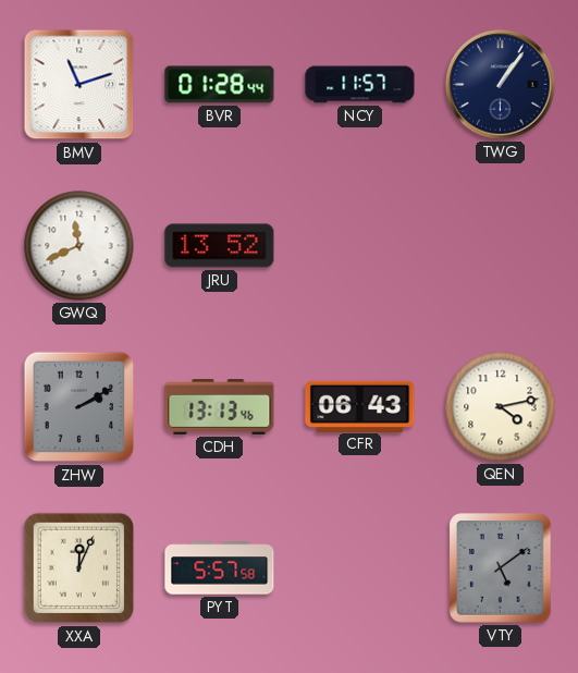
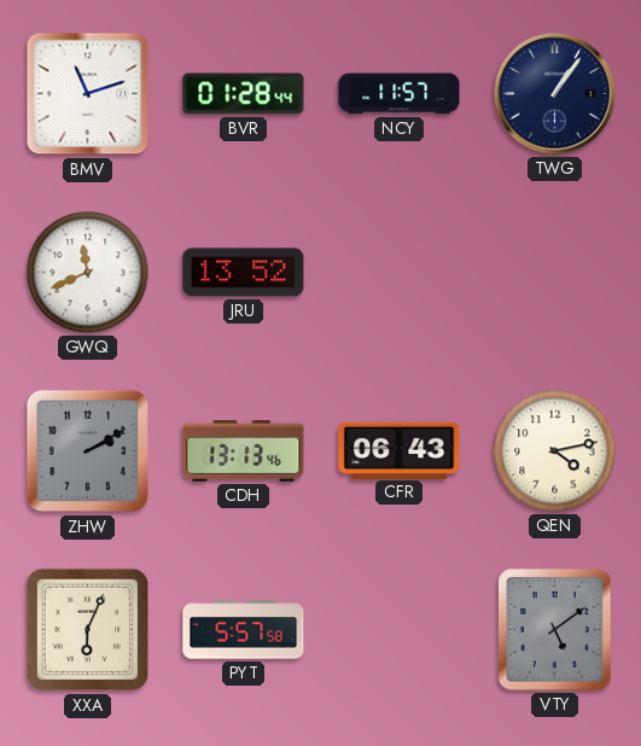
XXA: 12:04 -> 6:04 (88, 630)
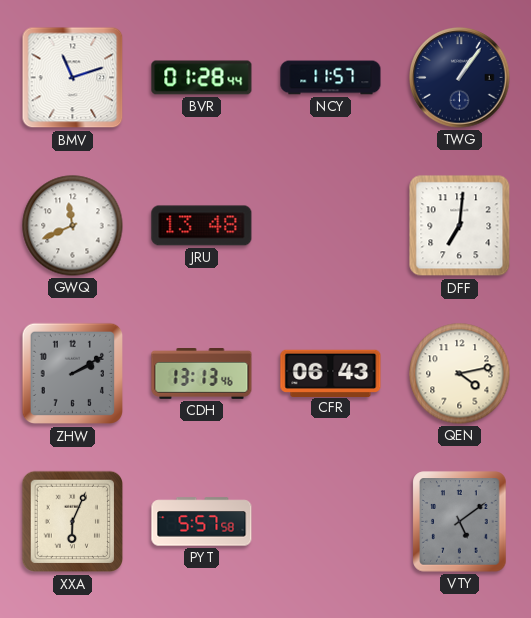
JRU: 13:52 -> 13:48 (202, 226)
DFF: none -> 7:01 (460, 226)
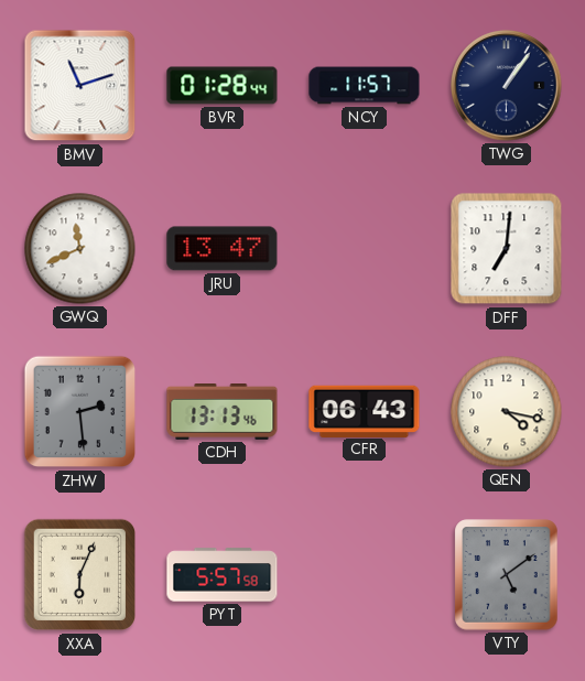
JRU: 13:48 -> 13:47 (223, 249)
ZHW: 2:10 -> 2:29 (80, 412)
QEN: 4:13 -> 4:17 (507, 412)
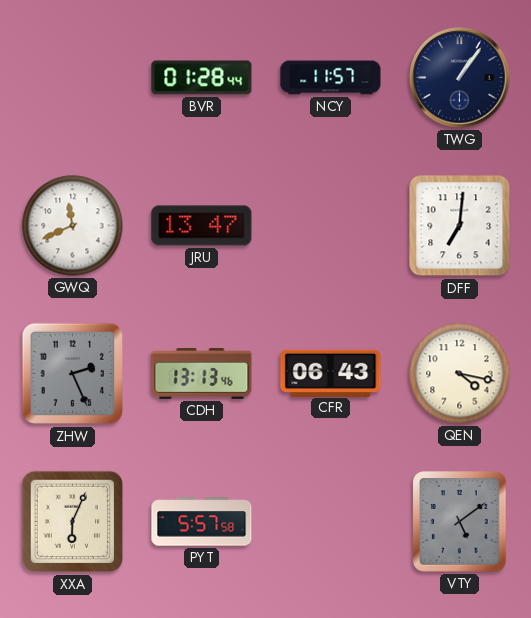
BMV: 11:12 -> none (80, 86)
ZHW: 2:29 -> 2:26 (73, 374)
